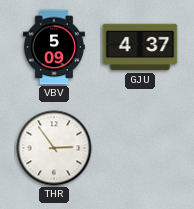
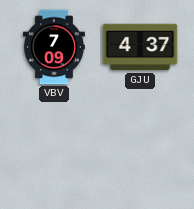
VBV: 5:09 -> 7:09 (54, 47)
THR: 2:54 -> none (54, 148)
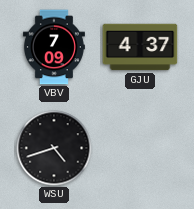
WSU: none -> 4:42 (54, 148)
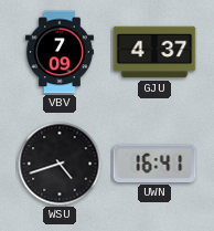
UWN: none -> 16:41 (154, 164)
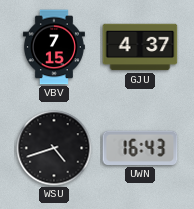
VBV: 7:09 -> 7:15 (54, 47)
UWN: 16:41 -> 16:43 (140, 148)
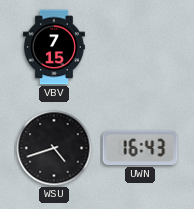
GJU: 4:37 -> none (140, 47)
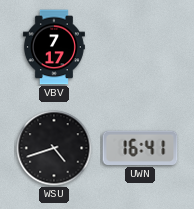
VBV: 7:15 -> 7:17 (54, 47)
UWN: 16:43 -> 16:41 (140, 148)
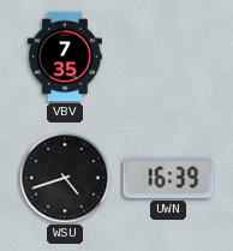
VBV: 7:17 -> 7:35 (65, 56)
UWN: 16:41 -> 16:39 (168, 178)
